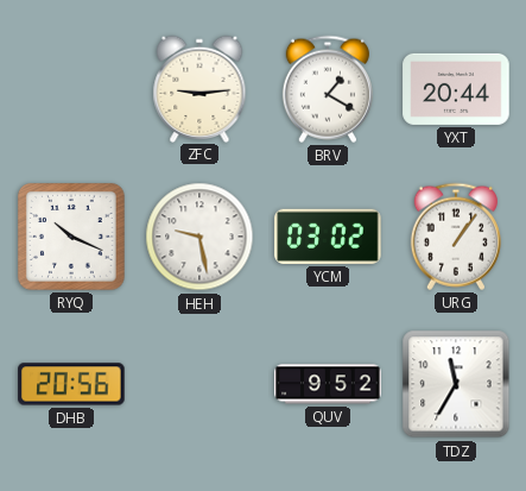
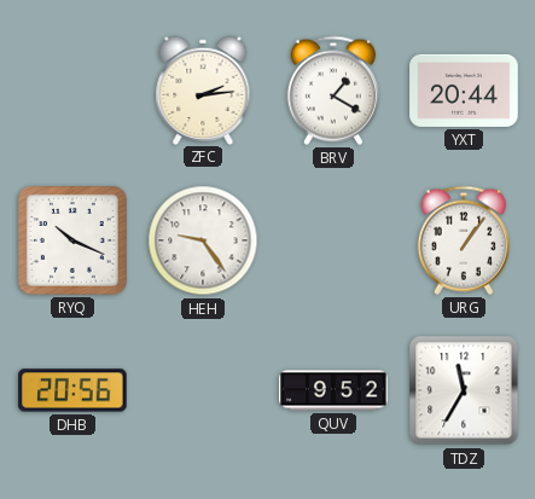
ZFC: 9:14 -> 2:14 (203, 89)
HEH: 9:28 -> 9:24 (203, 240)
YCM: 03:02 -> none (328, 237)
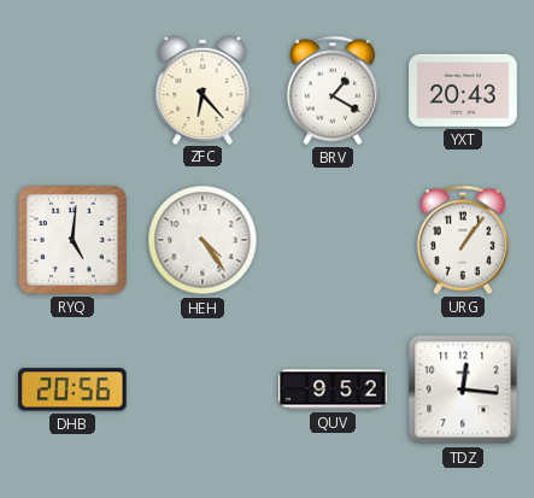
ZFC: 2:14 -> 6:23 (203, 89)
YXT: 20:44 -> 20:43 (463, 90)
RYQ: 10:19 -> 5:01 (74, 241)
HEH: 9:24 -> 4:24 (203, 240)
TDZ: 11:35 -> 12:16 (463, 389)
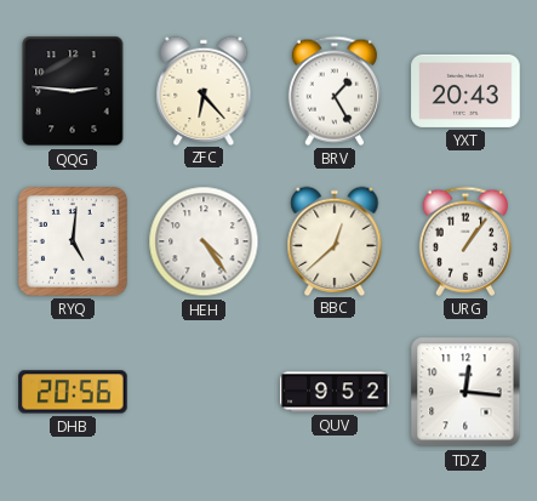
QQG: none -> 2:46 (73, 91)
BRV: 1:20 -> 1:25 (335, 91)
BBC: none -> 12:38 (335, 240)
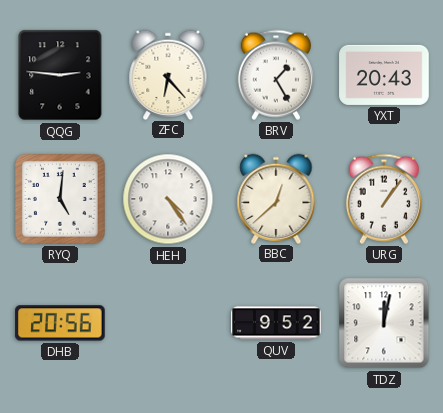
TDZ: 12:16 -> 12:02 (384, 323)
